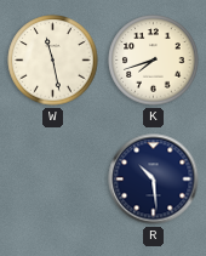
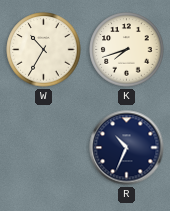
W: 11:28 -> 10:35 (44, 50)
R: 10:29 -> 10:34 (127, 148)
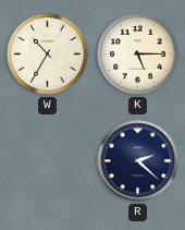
K: 7:42 -> 5:15 (138, 55)
R: 10:34 -> 2:22 (138, 161)
